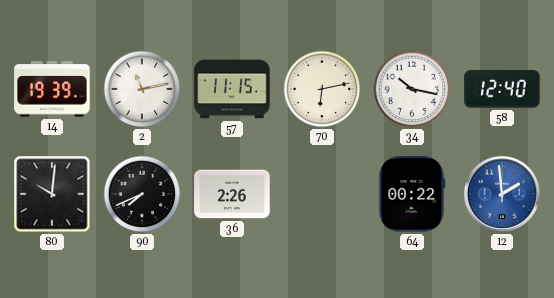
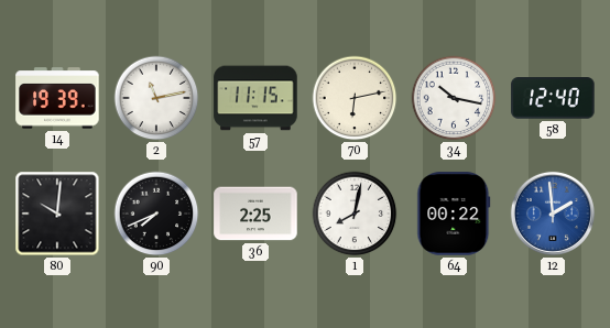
36: 2:26 -> 2:25 (255, 214)
1: none -> 8:02 (355, 214)
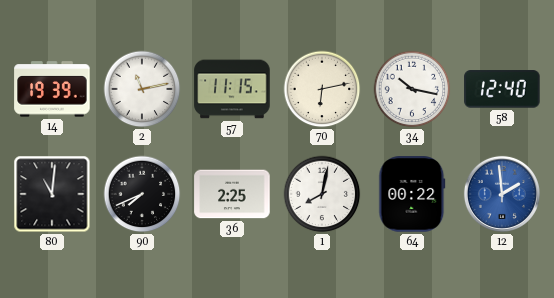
80: 10:01 -> 11:01 (52, 194)
